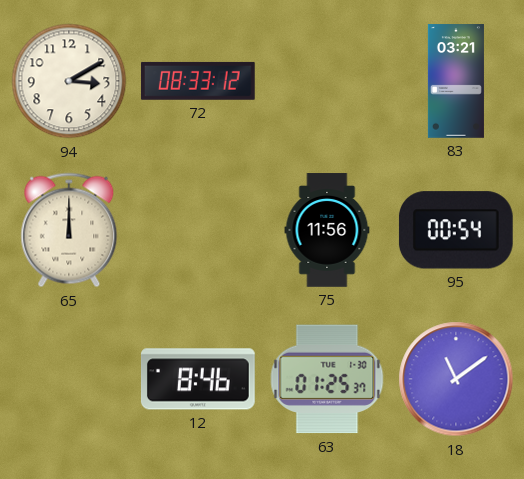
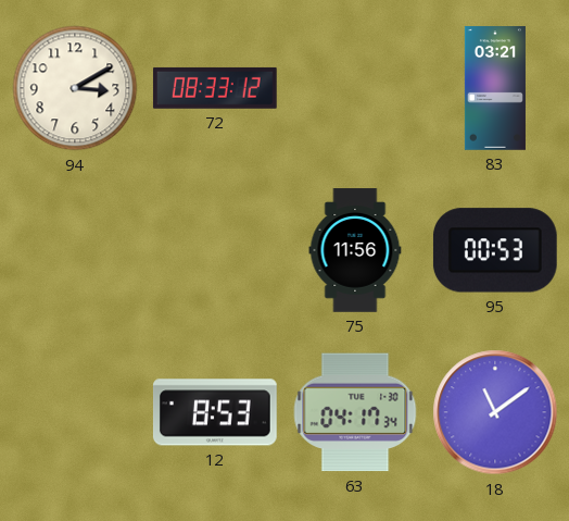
65: 12:00 -> none (69, 230)
95: 00:54 -> 00:53 (495, 250)
12: 8:46 -> 8:53 (215, 412)
63: 01:25 -> 04:17 (355, 412)
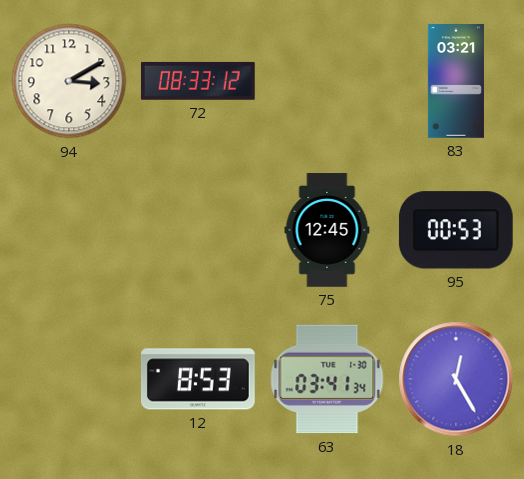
75: 11:56 -> 12:45 (327, 230)
63: 04:17 -> 03:41 (327, 379)
18: 11:09 -> 12:25 (456, 379)
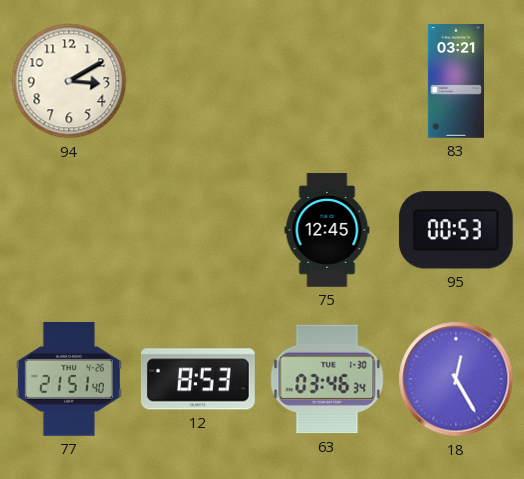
72: 08:33 -> none (198, 81)
77: none -> 21:51 (69, 380)
63: 03:41 -> 03:46 (327, 379)
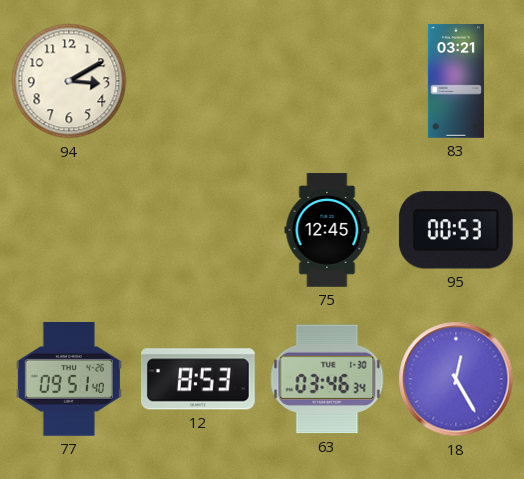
77: 21:51 -> 09:51 (69, 380)
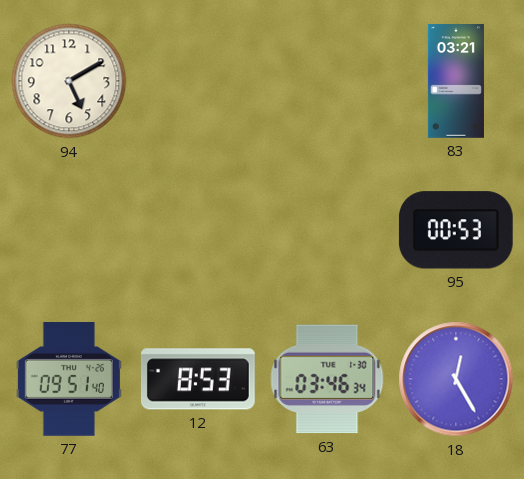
94: 3:10 -> 5:10 (69, 81)
75: 12:45 -> none (327, 230)
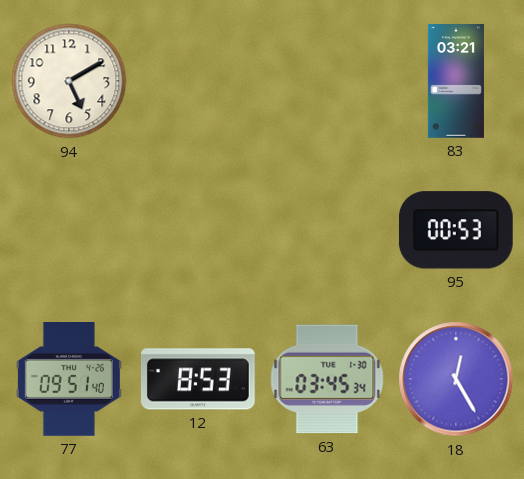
63: 03:46 -> 03:45 (327, 379)
